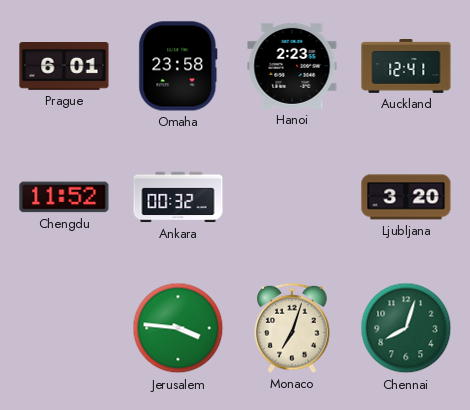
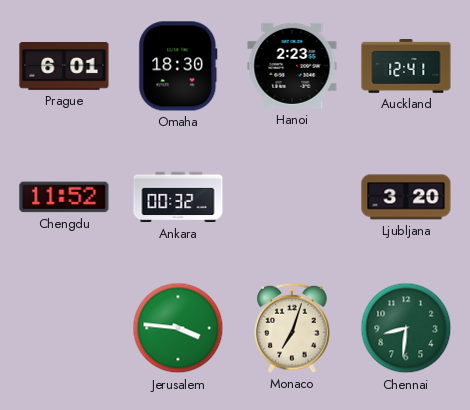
Omaha: 23:58 -> 18:30 (178, 66)
Chennai: 8:03 -> 8:31 (406, 328)
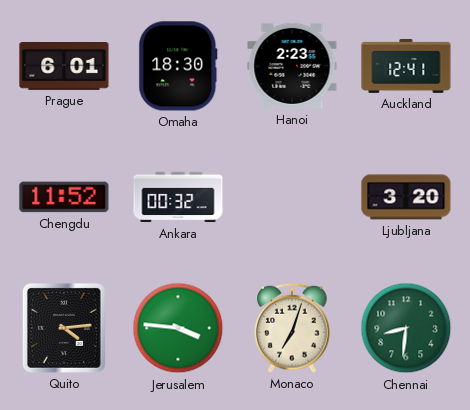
Quito: none -> 4:14 (64, 328)
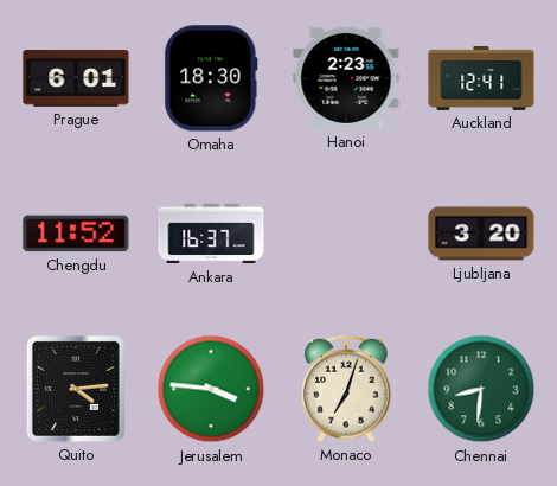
Ankara: 00:32 -> 16:37 (211, 234)
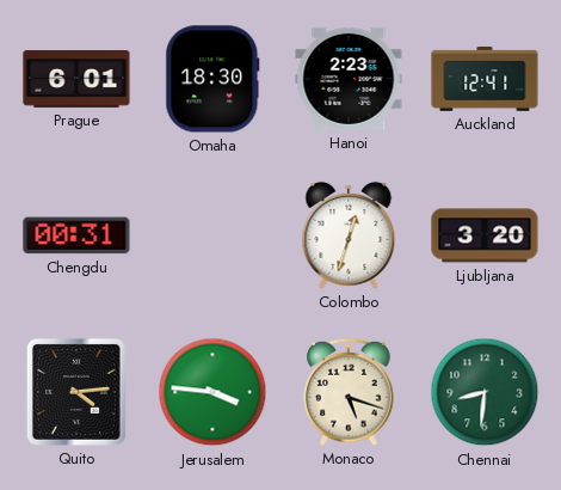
Chengdu: 11:52 -> 00:31 (76, 235)
Ankara: 16:37 -> none (211, 234)
Colombo: none -> 12:33 (349, 235)
Monaco: 7:03 -> 5:18 (349, 392)
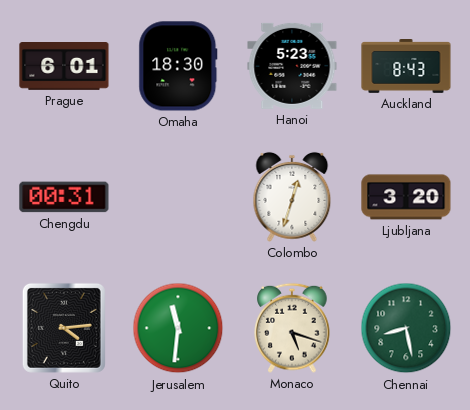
Hanoi: 2:23 -> 5:23 (292, 66)
Auckland: 12:41 -> 8:43 (406, 67)
Jerusalem: 3:46 -> 11:31 (178, 328)
Chennai: 8:31 -> 8:28 (406, 328)
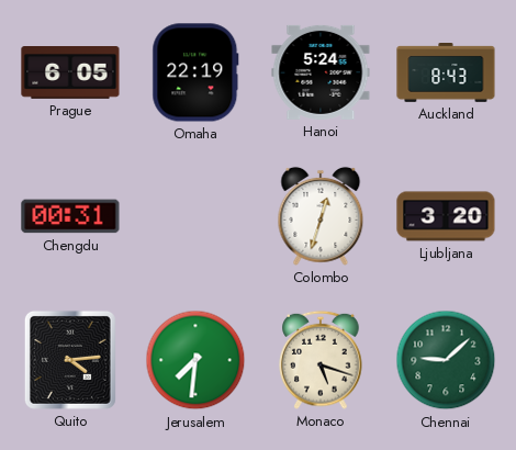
Prague: 6:01 -> 6:05 (70, 74)
Omaha: 18:30 -> 22:19 (195, 72)
Hanoi: 5:23 -> 5:24 (321, 72)
Jerusalem: 11:31 -> 7:31 (195, 360)
Chennai: 8:28 -> 9:08 (446, 360)
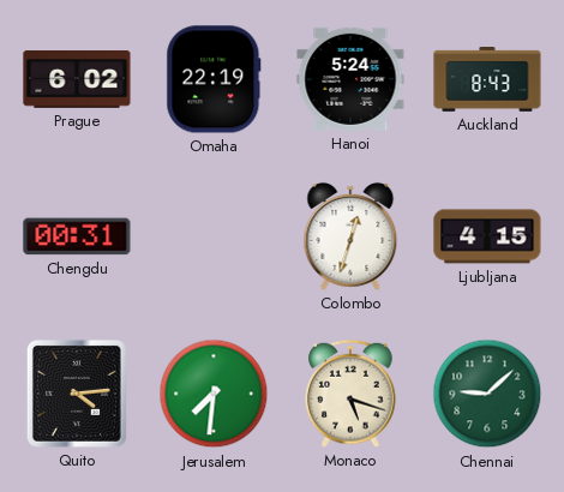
Prague: 6:05 -> 6:02 (77, 80)
Ljubljana: 3:20 -> 4:15 (487, 236)
